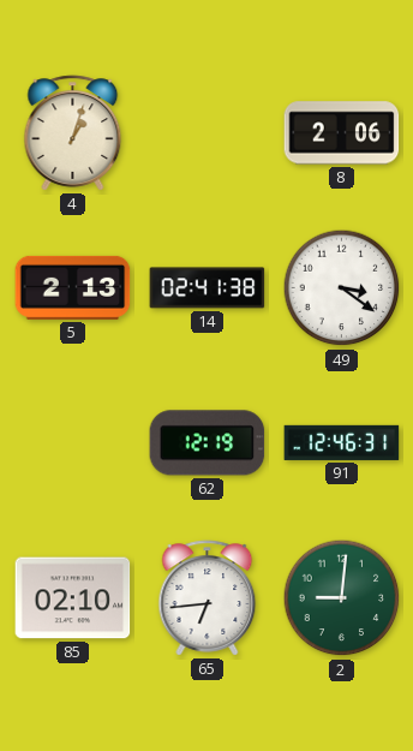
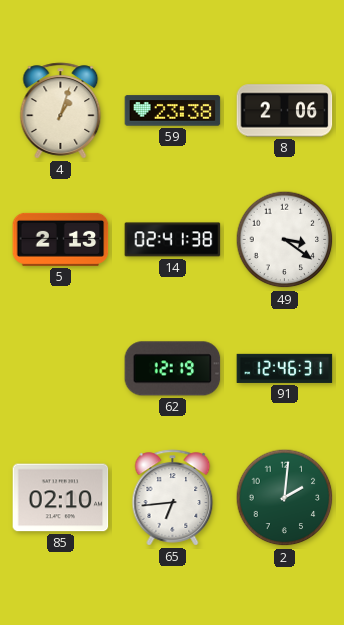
59: none -> 23:38 (173, 111)
2: 9:01 -> 2:01 (285, 498)
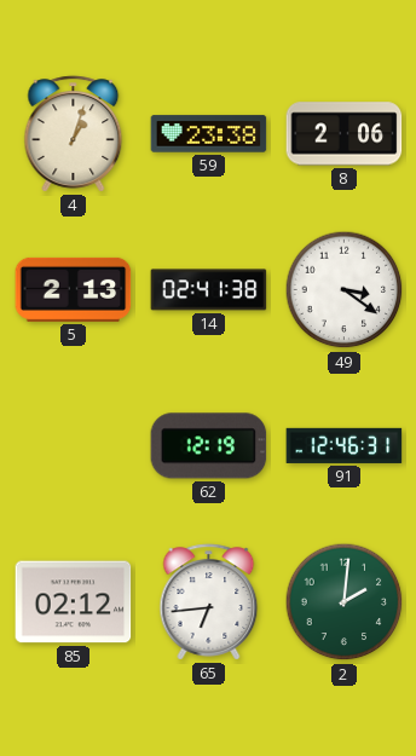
85: 02:10 -> 02:12 (74, 602)
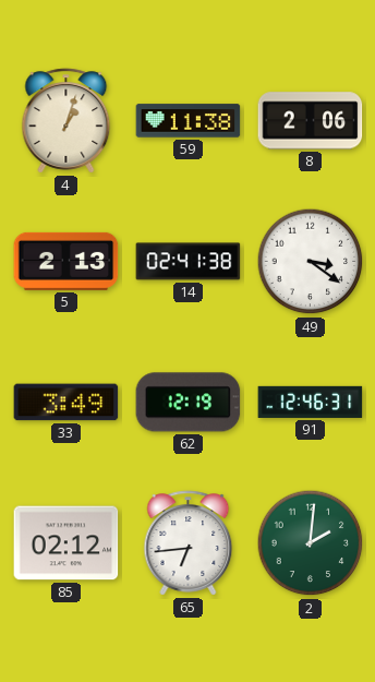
59: 23:38 -> 11:38 (189, 121)
33: none -> 3:49 (66, 403)
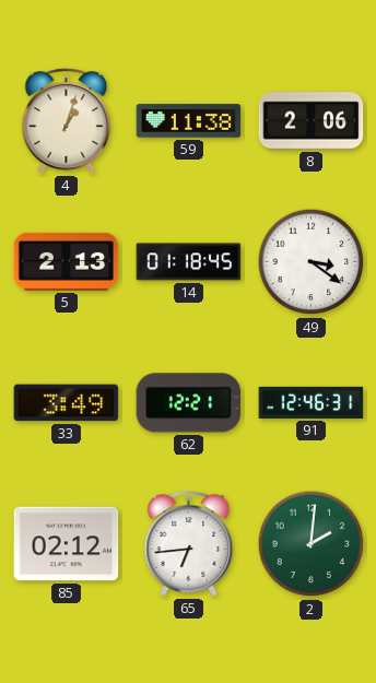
14: 02:41 -> 01:18 (189, 262)
62: 12:19 -> 12:21 (189, 403)
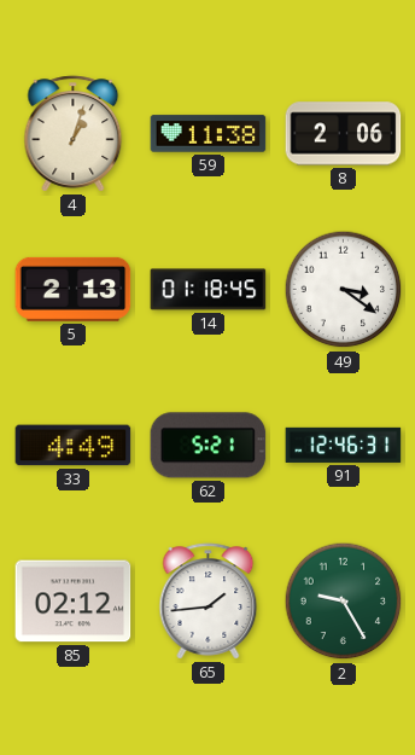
33: 3:49 -> 4:49 (74, 446)
62: 12:21 -> 5:21 (209, 446)
65: 6:44 -> 1:44 (209, 602)
2: 2:01 -> 9:25 (344, 602)
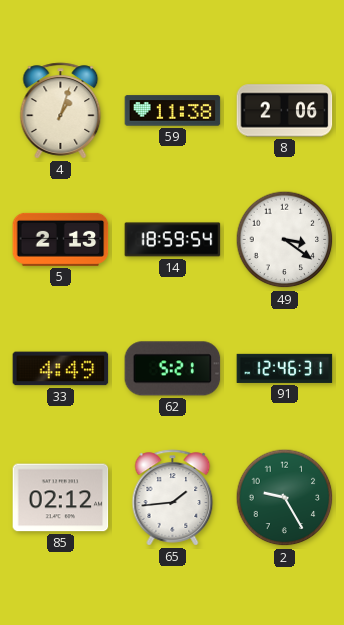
14: 01:18 -> 18:59 (173, 240)
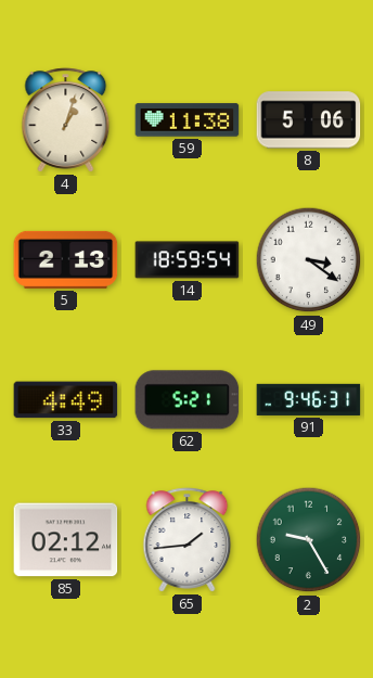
8: 2:06 -> 5:06 (309, 120)
91: 12:46 -> 9:46 (309, 399)
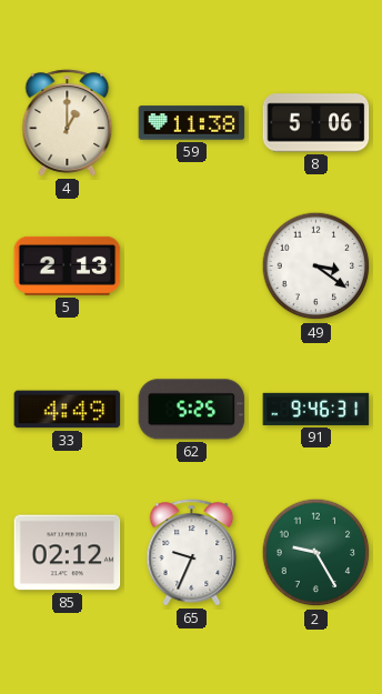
4: 1:03 -> 1:00 (68, 123)
14: 18:59 -> none (188, 260)
62: 5:21 -> 5:25 (192, 410)
65: 1:44 -> 9:34 (192, 553)
